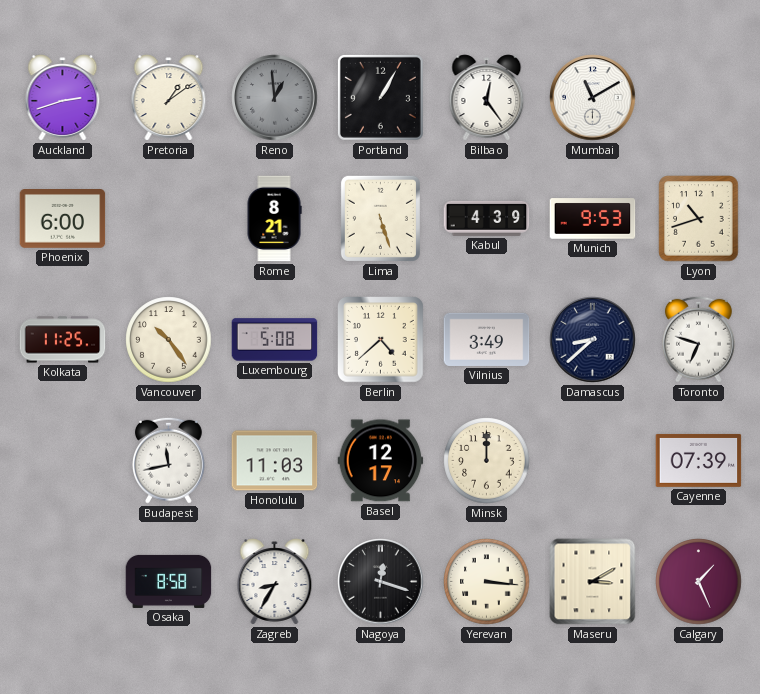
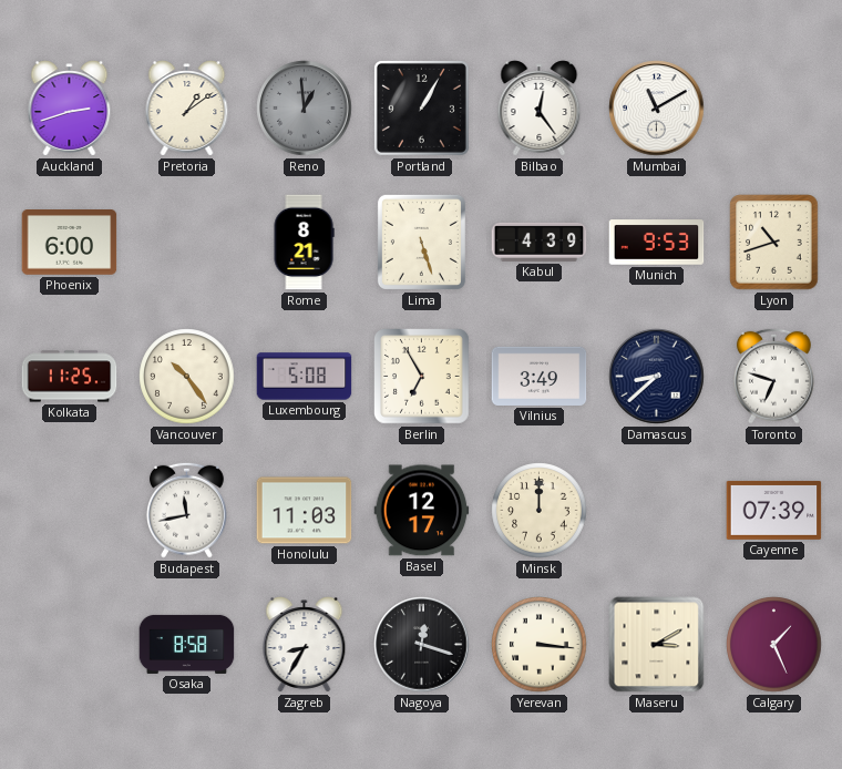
Berlin: 4:38 -> 6:55 (422, 377)
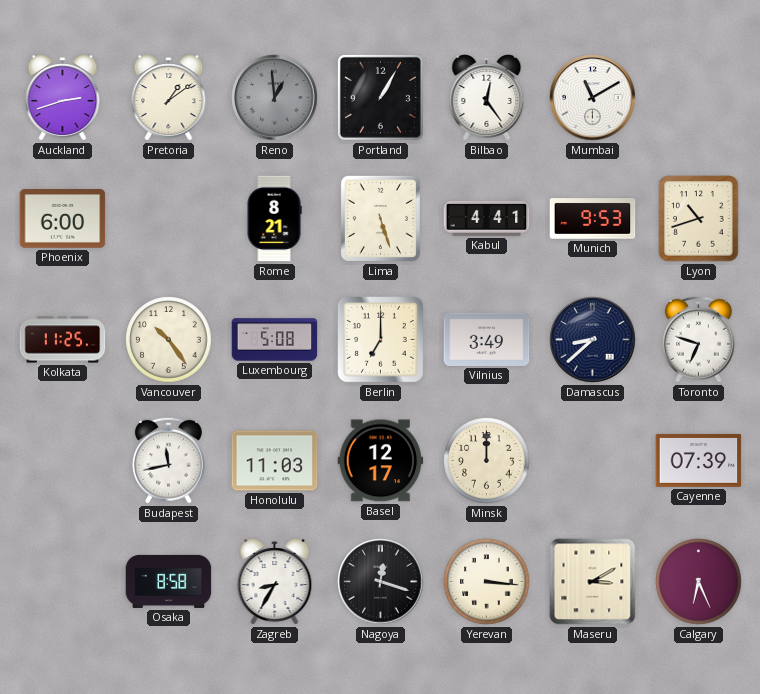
Kabul: 4:39 -> 4:41 (487, 218)
Berlin: 6:55 -> 7:00 (381, 340)
Calgary: 1:26 -> 6:26 (699, 582)
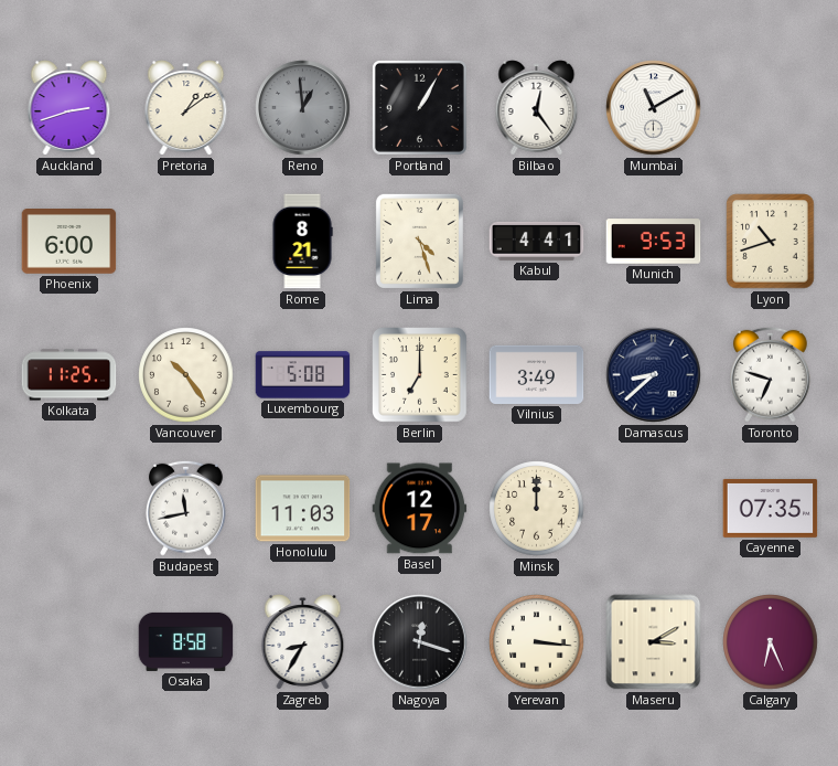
Lima: 5:27 -> 4:27 (419, 241)
Cayenne: 07:39 -> 07:35 (771, 508)
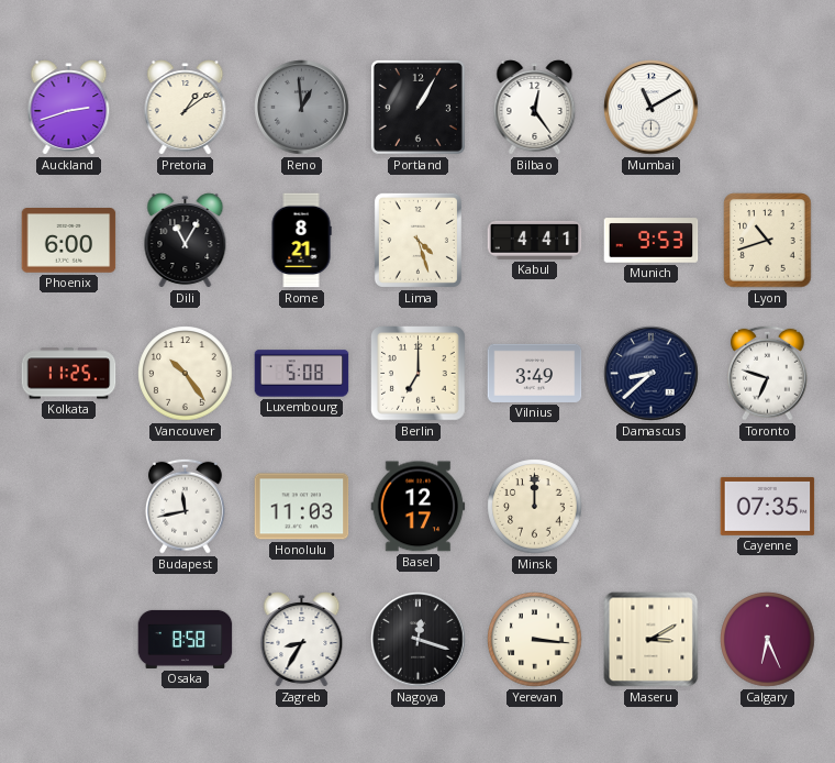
Dili: none -> 11:05 (186, 241)
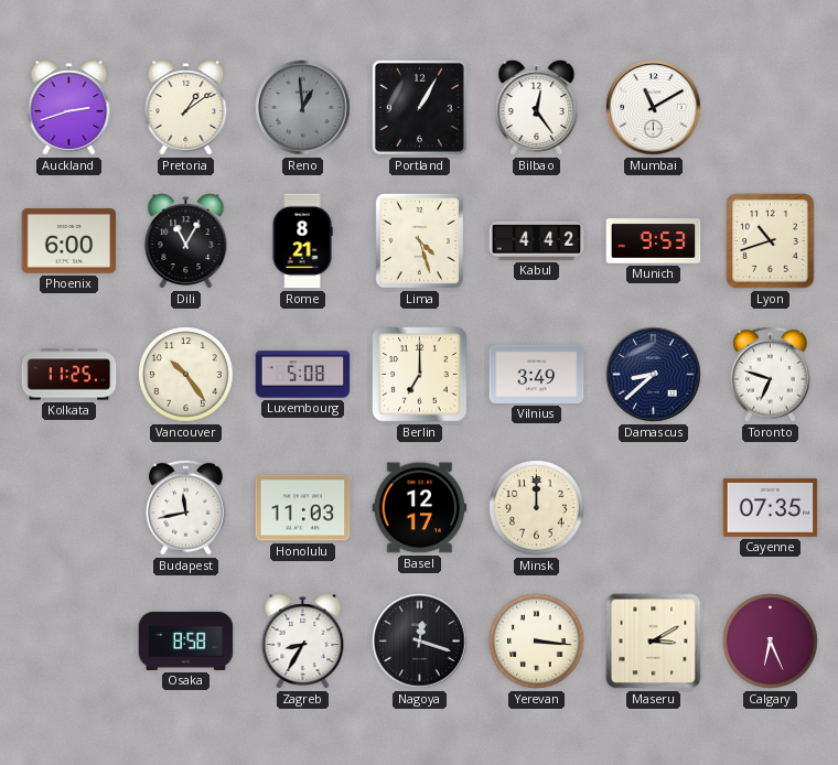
Kabul: 4:41 -> 4:42 (537, 240)
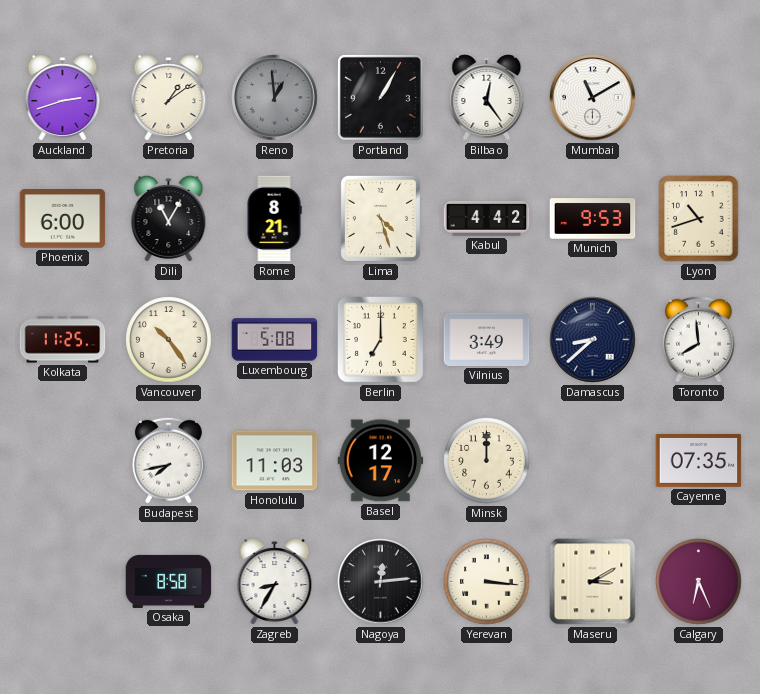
Toronto: 6:48 -> 7:59 (698, 339)
Budapest: 11:43 -> 7:43 (168, 460)
Nagoya: 12:18 -> 12:14 (381, 582)
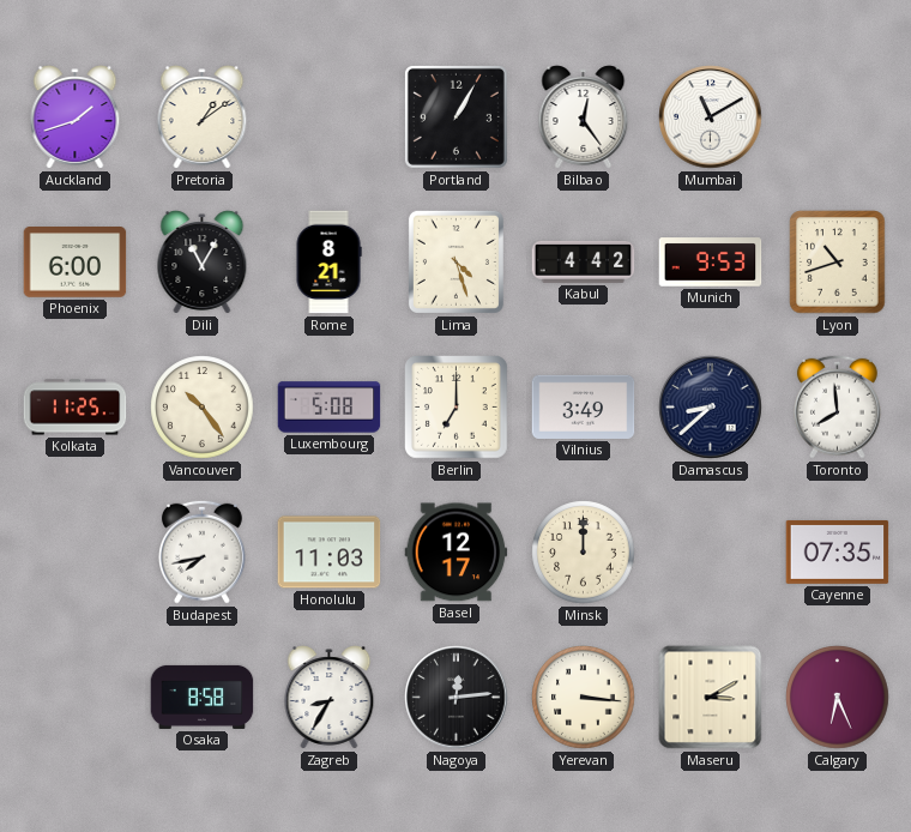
Auckland: 2:42 -> 1:42 (76, 117)
Reno: 12:59 -> none (275, 98)
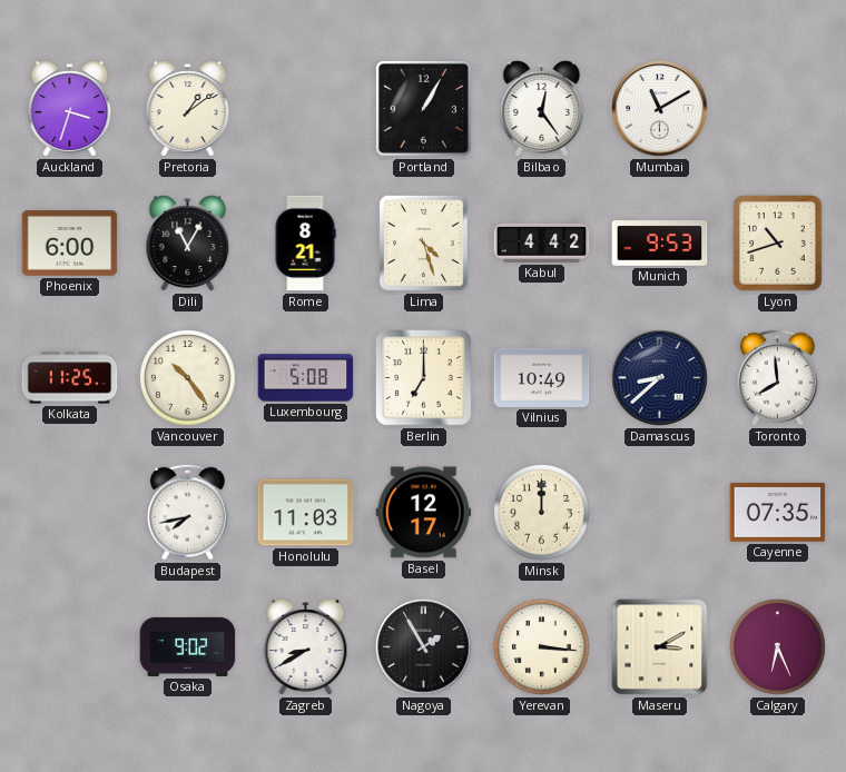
Auckland: 1:42 -> 3:33 (70, 109)
Vilnius: 3:49 -> 10:49 (542, 377)
Osaka: 8:58 -> 9:02 (188, 646)
Zagreb: 8:35 -> 8:40 (306, 647)
Nagoya: 12:14 -> 1:55 (424, 647)
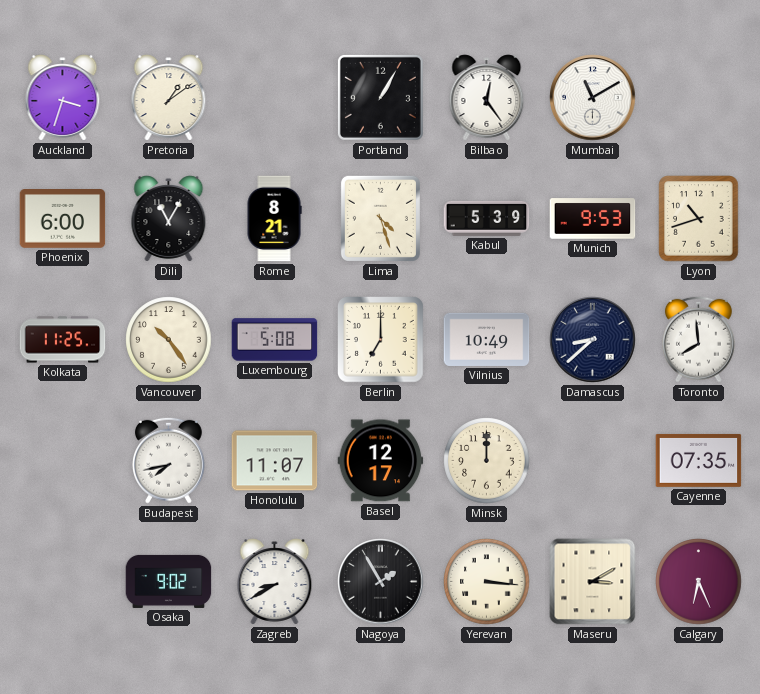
Kabul: 4:42 -> 5:39 (487, 218)
Honolulu: 11:03 -> 11:07 (275, 461)
